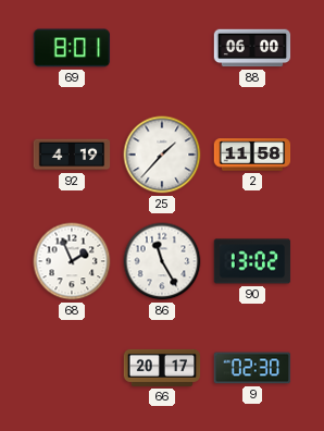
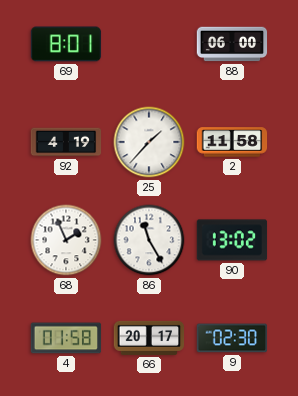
4: none -> 01:58 (66, 338)
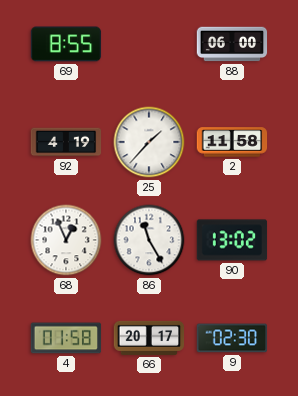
69: 8:01 -> 8:55 (66, 44)
68: 1:56 -> 12:56 (66, 240)
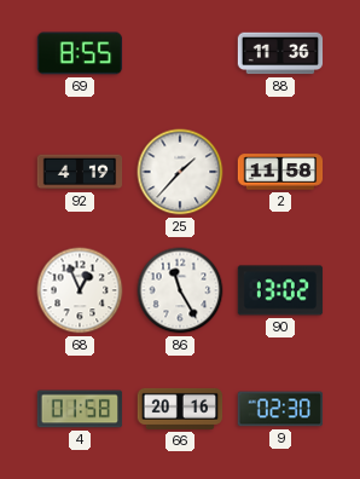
88: 06:00 -> 11:36 (280, 53)
66: 20:17 -> 20:16 (180, 409)
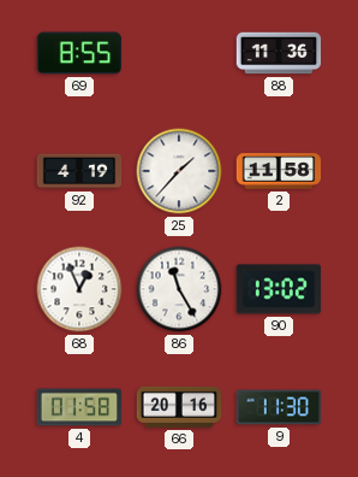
9: 02:30 -> 11:30 (279, 407)
